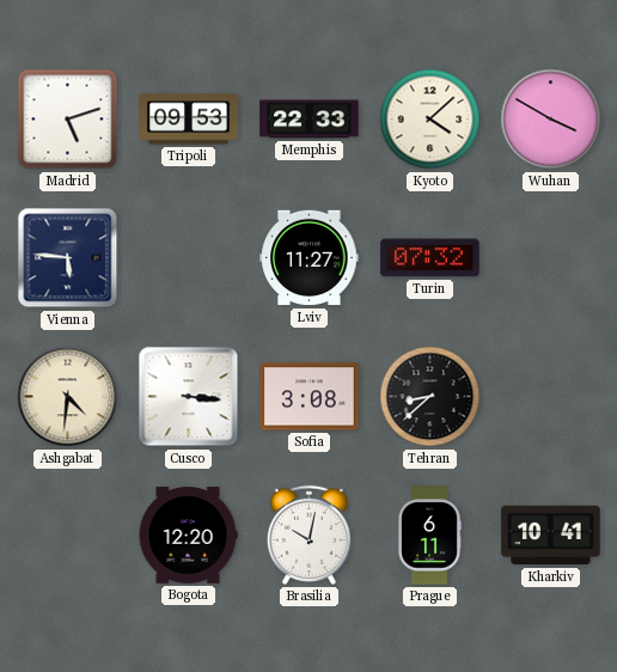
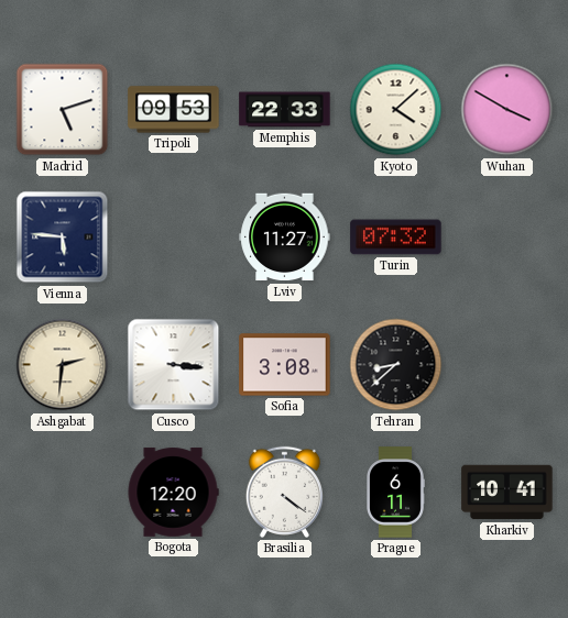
Ashgabat: 4:31 -> 2:31 (63, 365)
Brasilia: 10:02 -> 4:21 (284, 492)
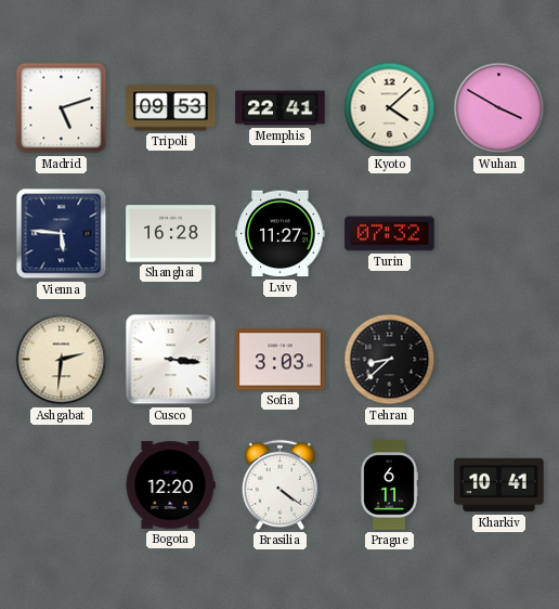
Memphis: 22:33 -> 22:41 (281, 108)
Shanghai: none -> 16:28 (171, 234)
Sofia: 3:08 -> 3:03 (281, 360)
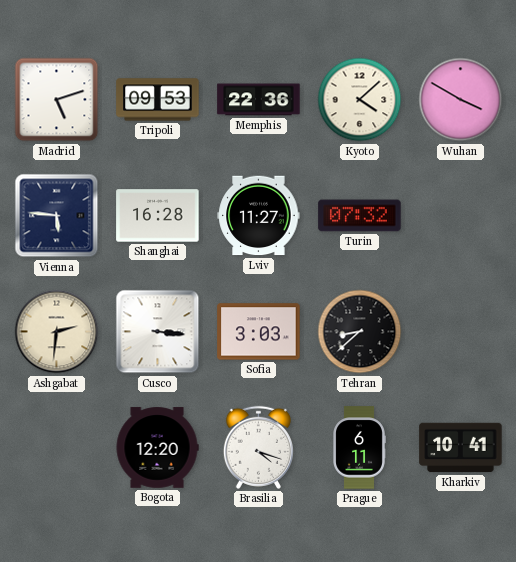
Memphis: 22:41 -> 22:36 (259, 100)
Brasilia: 4:21 -> 4:18 (258, 447)
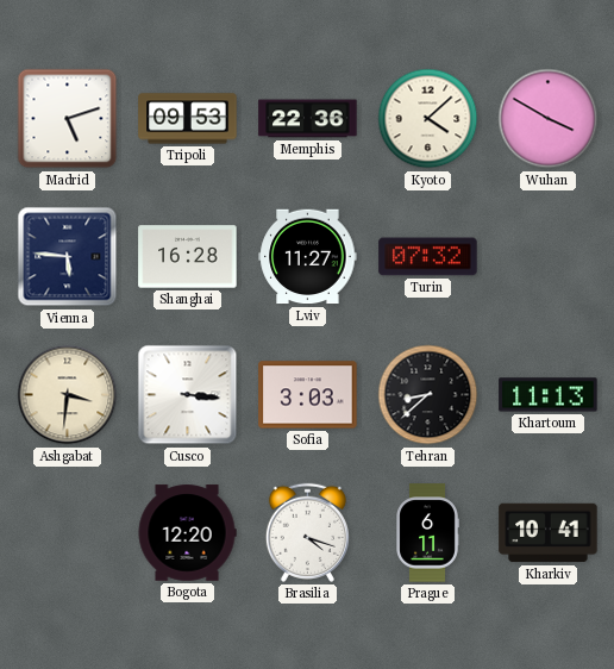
Ashgabat: 2:31 -> 3:31 (68, 395)
Khartoum: none -> 11:13 (549, 395)
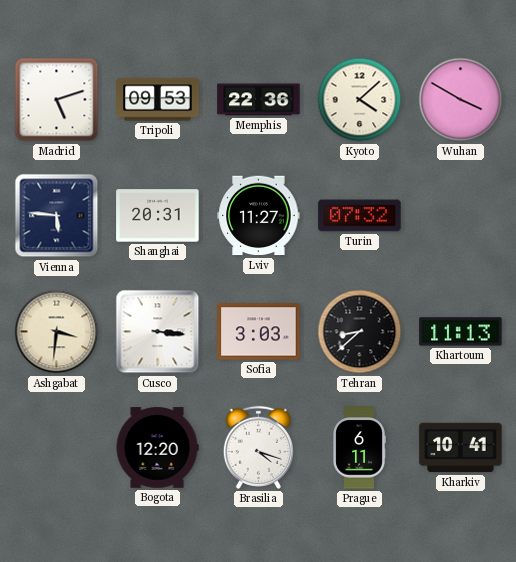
Shanghai: 16:28 -> 20:31 (158, 216)
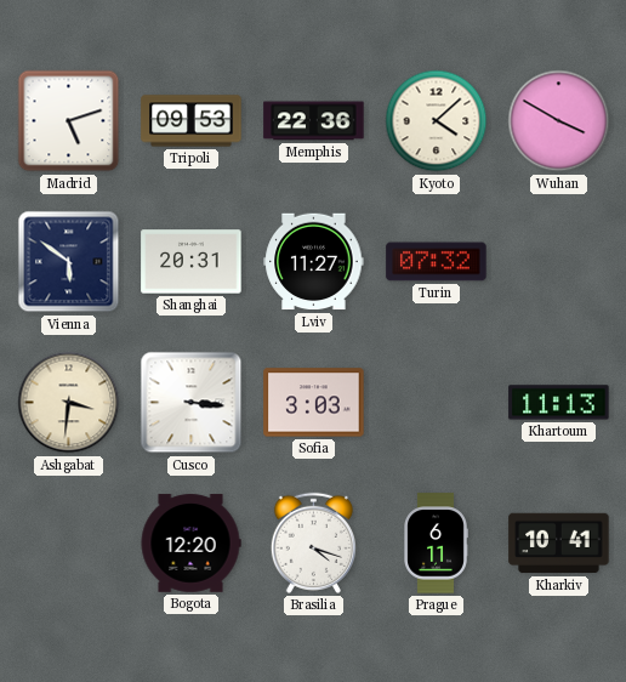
Vienna: 5:46 -> 5:51 (69, 262)
Tehran: 8:38 -> none (360, 332)
